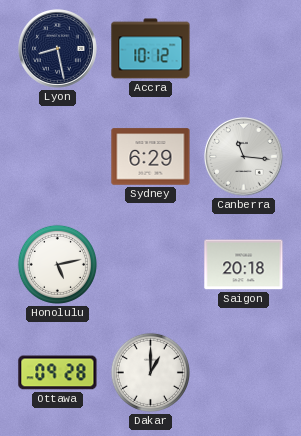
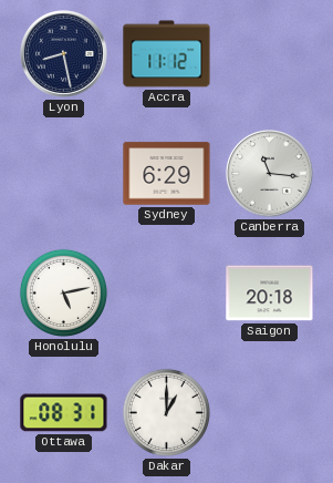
Accra: 10:12 -> 11:12 (167, 54)
Ottawa: 09:28 -> 08:31 (64, 413)
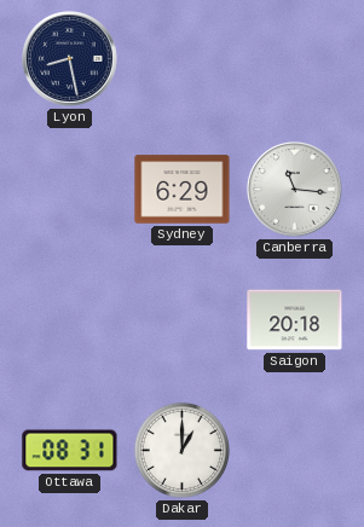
Accra: 11:12 -> none (167, 54)
Honolulu: 5:13 -> none (63, 292)
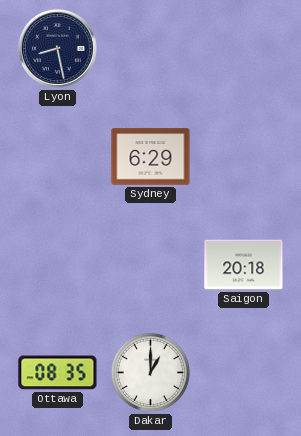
Canberra: 11:16 -> none (295, 190)
Ottawa: 08:31 -> 08:35 (58, 373)
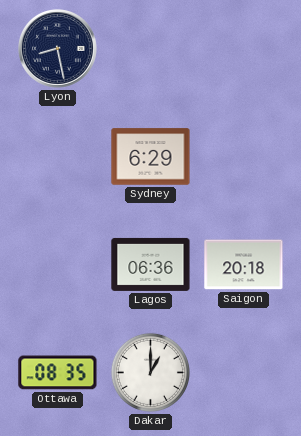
Lagos: none -> 06:36 (151, 264)
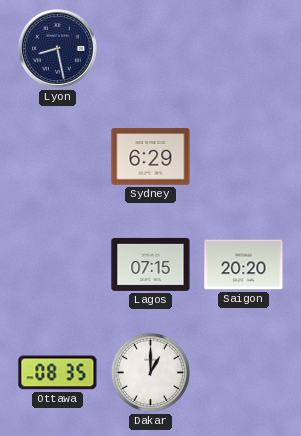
Lagos: 06:36 -> 07:15 (151, 264)
Saigon: 20:18 -> 20:20 (244, 265)
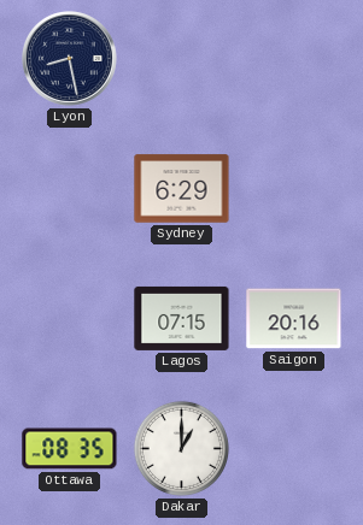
Saigon: 20:20 -> 20:16 (294, 319)
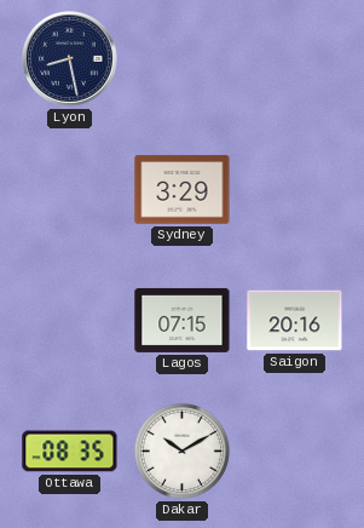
Sydney: 6:29 -> 3:29 (183, 190)
Dakar: 1:00 -> 10:10 (181, 450)
